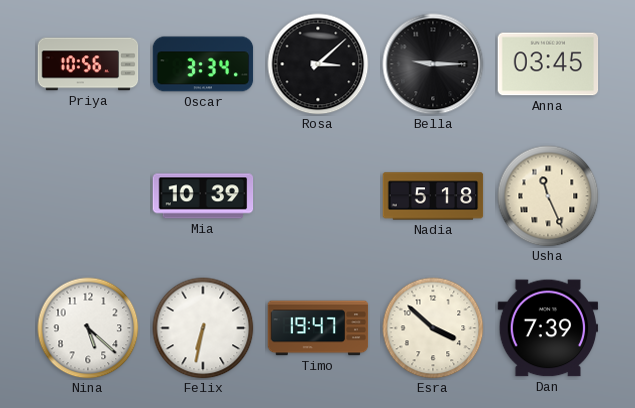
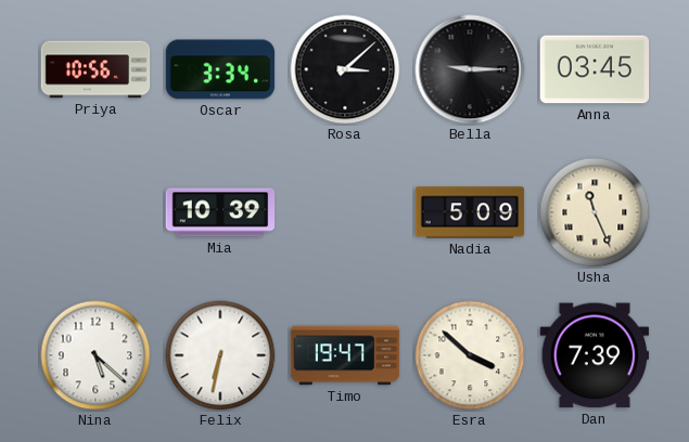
Nadia: 5:18 -> 5:09 (470, 212)
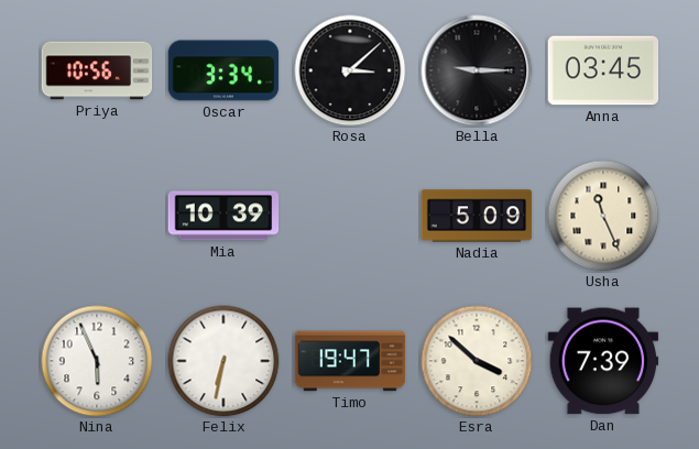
Nina: 5:22 -> 5:56 (97, 361)
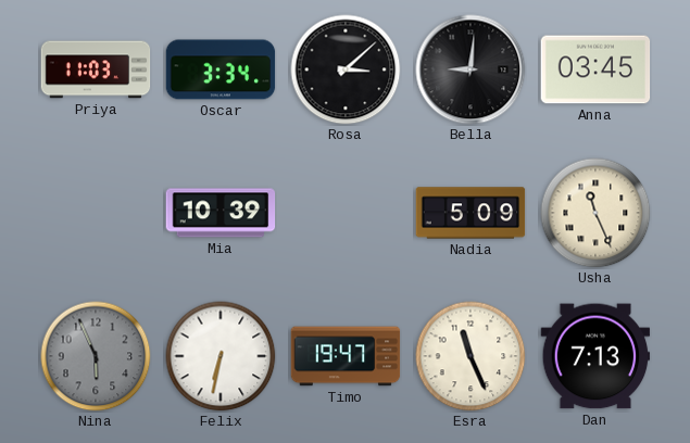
Priya: 10:56 -> 11:03 (96, 69)
Bella: 9:15 -> 9:01 (471, 69)
Nina dial: white -> grey (96, 356)
Esra: 3:52 -> 11:26 (471, 356)
Dan: 7:39 -> 7:13 (595, 356)
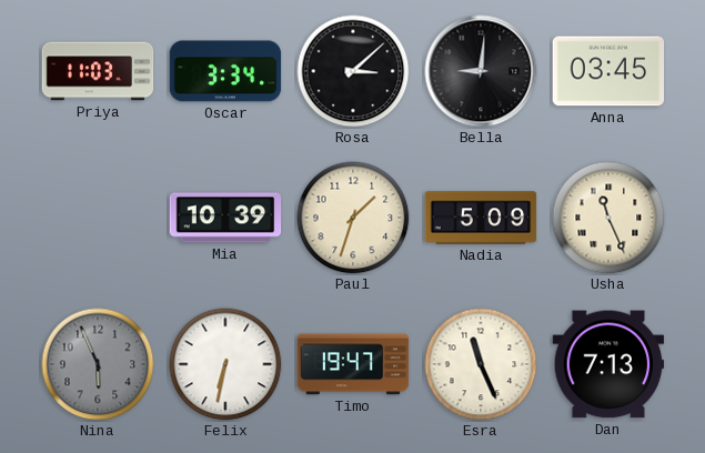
Paul: none -> 1:33 (353, 218)
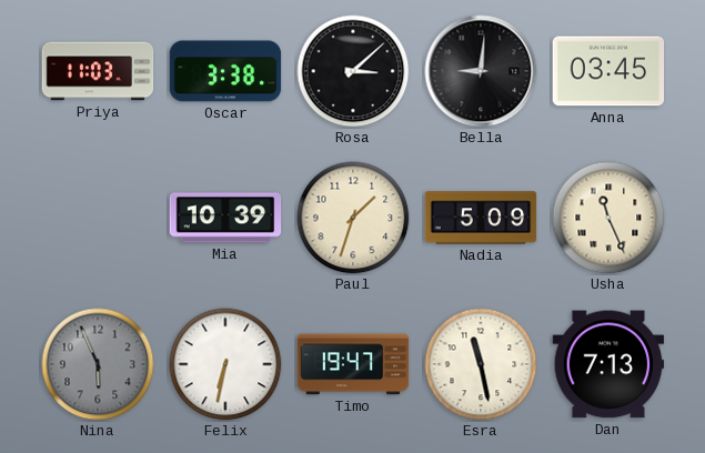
Oscar: 3:34 -> 3:38 (225, 71)
Esra: 11:26 -> 11:28 (481, 364)
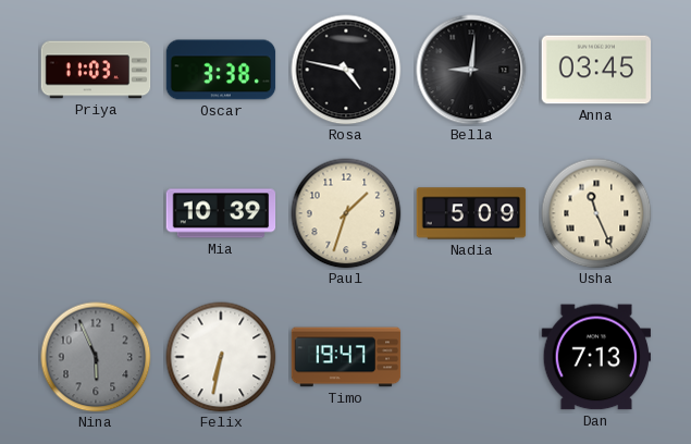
Rosa: 3:08 -> 4:47 (346, 70)
Esra: 11:28 -> none (481, 364)
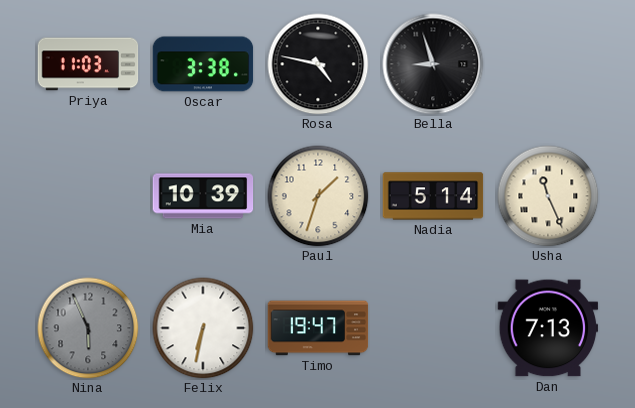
Bella: 9:01 -> 8:57 (433, 64)
Anna: 03:45 -> none (596, 70)
Nadia: 5:09 -> 5:14 (433, 196)
